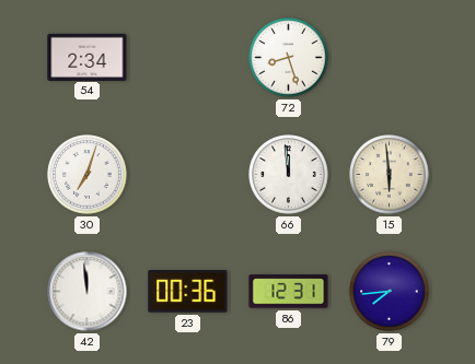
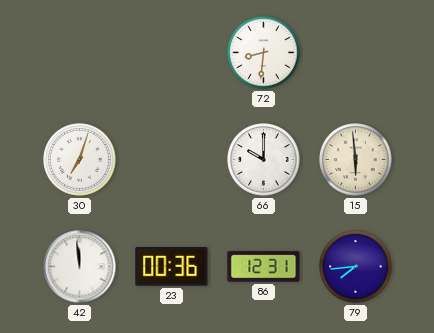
54: 2:34 -> none (88, 57)
72: 8:27 -> 8:31 (264, 53)
66: 11:59 -> 10:00 (264, 160)
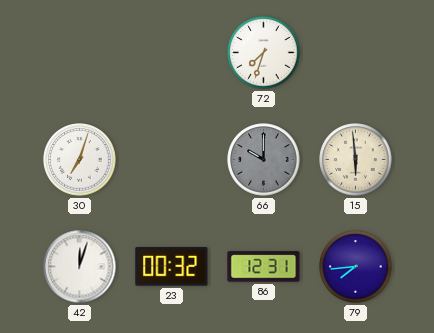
72: 8:31 -> 7:33 (264, 53)
66 dial: white -> grey (264, 160)
42: 11:59 -> 12:03 (80, 267)
23: 00:36 -> 00:32 (172, 267)
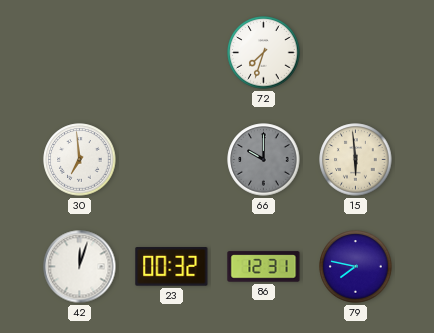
30: 7:03 -> 6:59 (80, 160)
79: 7:44 -> 7:47 (356, 267)
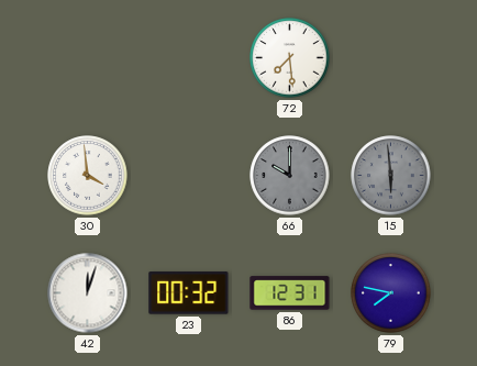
72: 7:33 -> 7:29 (290, 58)
30: 6:59 -> 3:59 (88, 176)
15 dial: cream -> grey (391, 176)
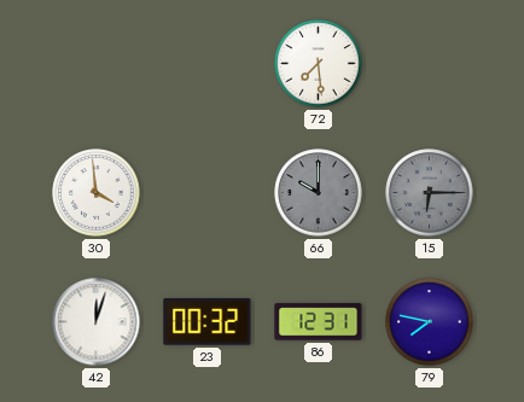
15: 5:59 -> 6:15 (430, 193)
